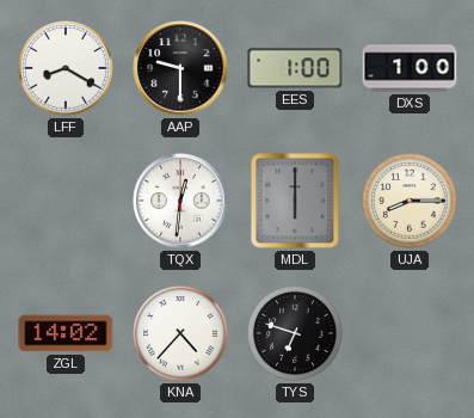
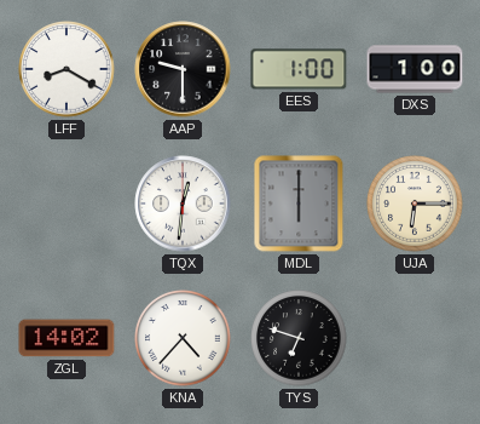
UJA: 8:15 -> 6:15 (415, 204)
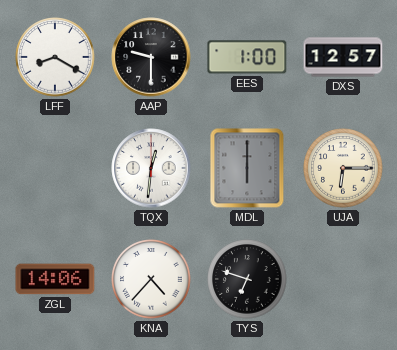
DXS: 1:00 -> 12:57 (343, 57)
ZGL: 14:02 -> 14:06 (55, 279)
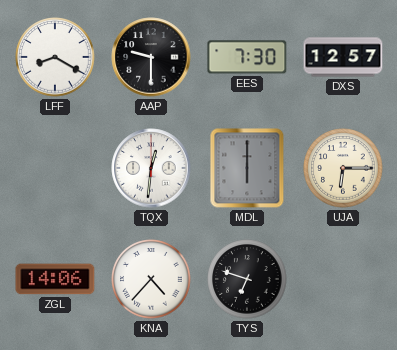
EES: 1:00 -> 7:30 (247, 57)
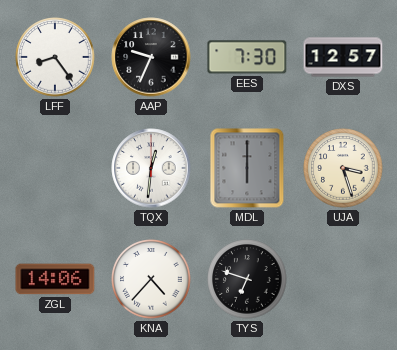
LFF: 8:20 -> 8:24 (55, 57)
AAP: 9:30 -> 9:34 (151, 57)
UJA: 6:15 -> 3:27 (343, 168)
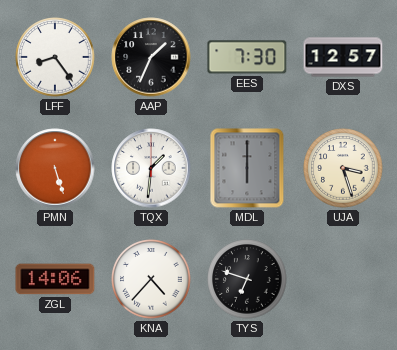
AAP: 9:34 -> 1:34 (151, 57)
PMN: none -> 5:27 (55, 168)
TQX: 12:31 -> 1:31 (151, 168)
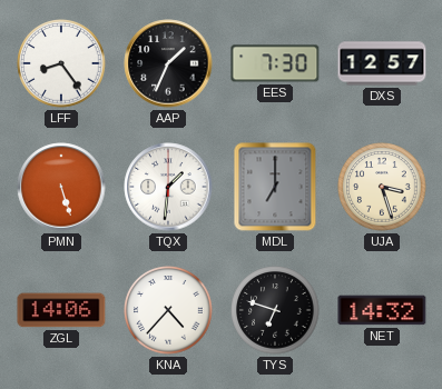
MDL: 6:00 -> 7:00 (275, 187)
NET: none -> 14:32 (382, 310)
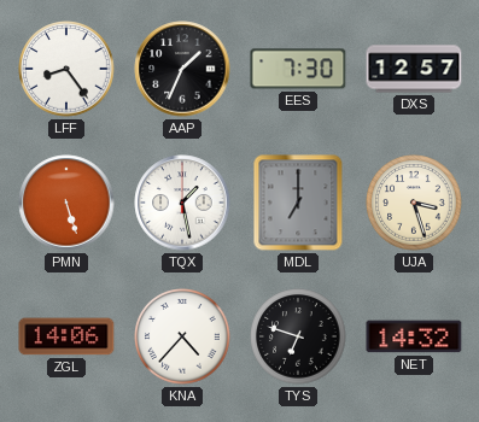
TQX: 1:31 -> 1:28 (182, 203)
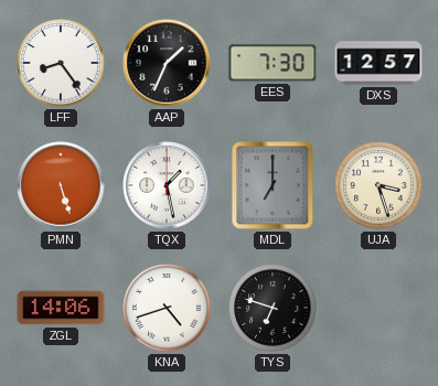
KNA: 4:37 -> 4:42 (167, 308)
NET: 14:32 -> none (414, 336)
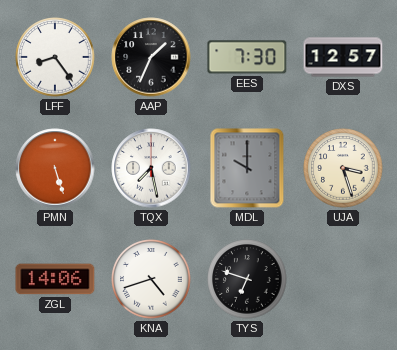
TQX: 1:28 -> 7:28 (151, 168)
MDL: 7:00 -> 10:00 (247, 168)
